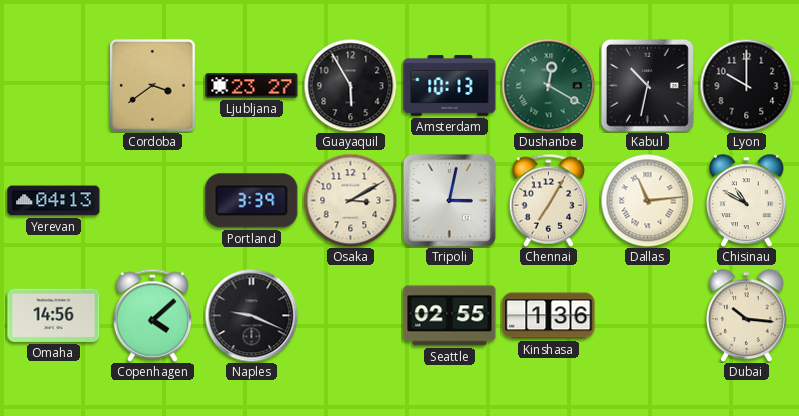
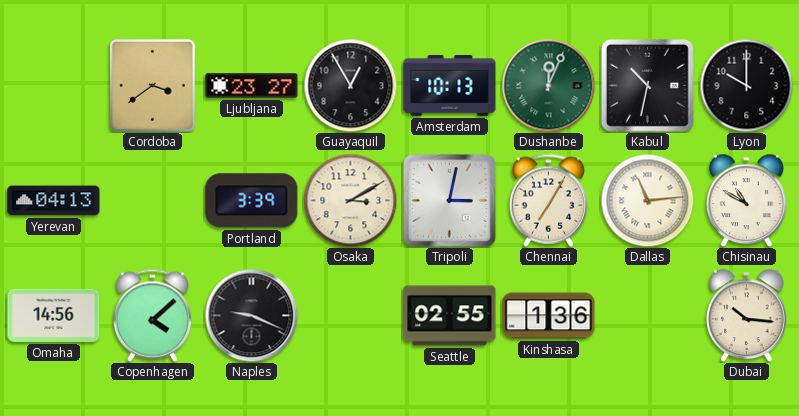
Guayaquil: 5:55 -> 12:55 (350, 85)
Dushanbe: 12:20 -> 12:04 (548, 85)
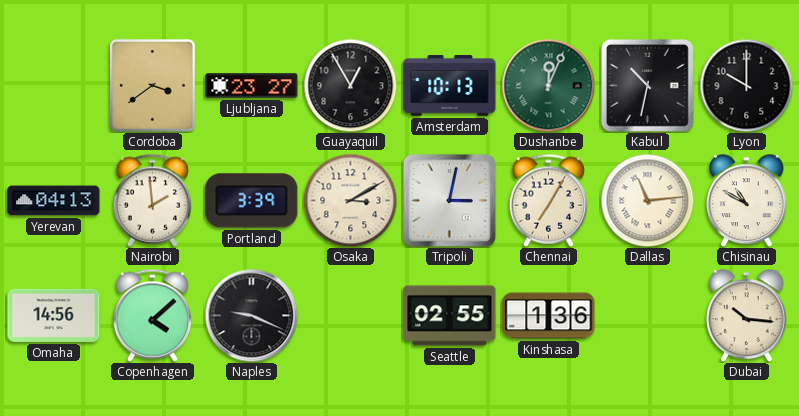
Nairobi: none -> 1:59 (152, 200)
